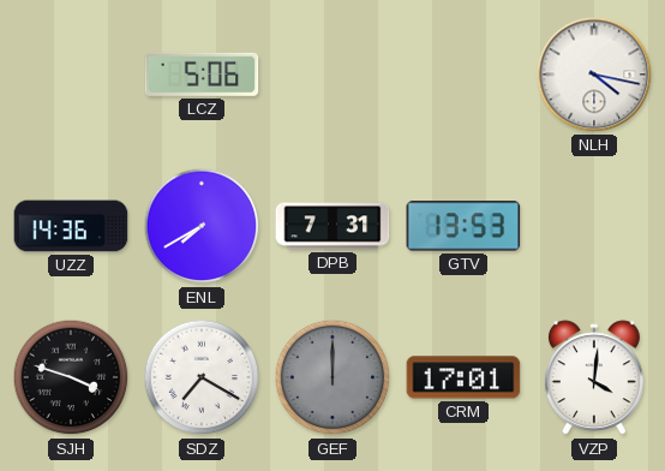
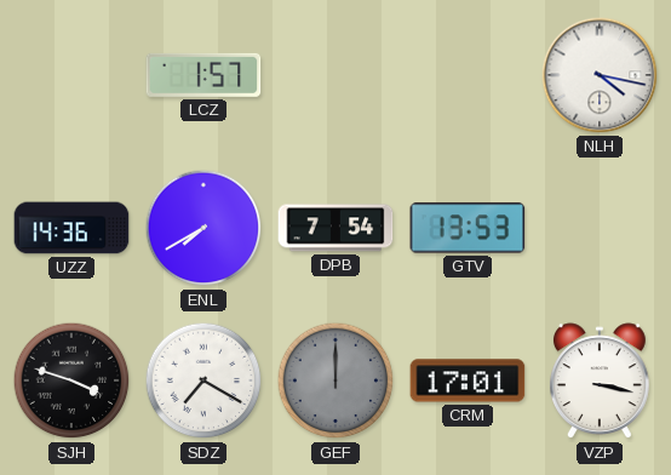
LCZ: 5:06 -> 1:57 (203, 75)
DPB: 7:31 -> 7:54 (335, 228)
VZP: 4:01 -> 3:17 (600, 382)
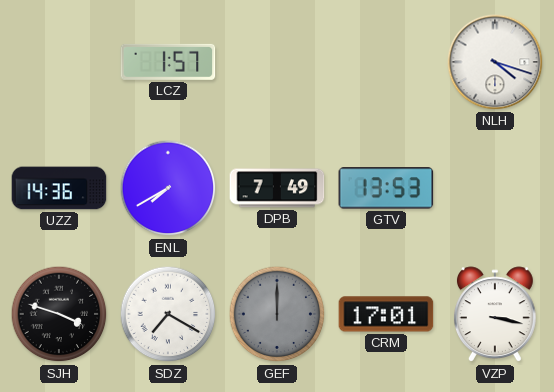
NLH: 4:17 -> 4:18 (495, 62)
DPB: 7:54 -> 7:49 (277, 188)
